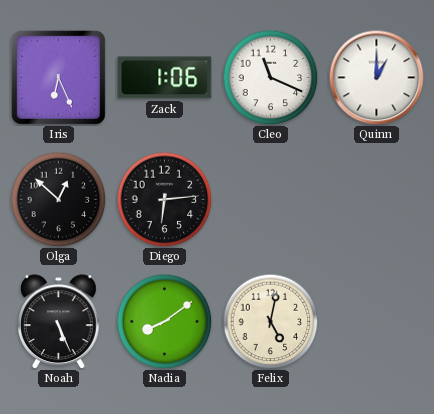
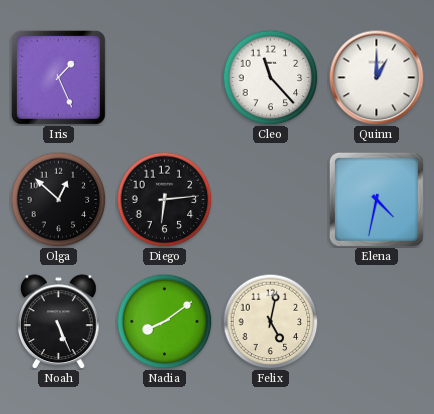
Iris: 6:26 -> 1:26 (58, 77)
Zack: 1:06 -> none (165, 78)
Cleo: 11:19 -> 11:23 (270, 77)
Elena: none -> 4:32 (376, 199)
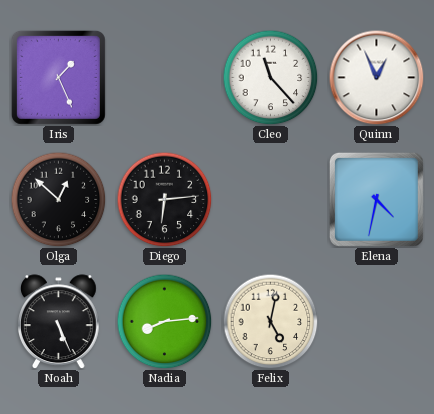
Quinn: 1:00 -> 12:56 (376, 77)
Nadia: 8:09 -> 8:14 (164, 321)
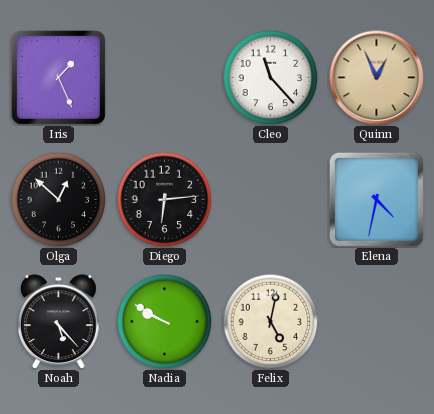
Quinn dial: white -> champagne (376, 77)
Noah: 5:26 -> 5:23 (59, 322)
Nadia: 8:14 -> 9:50 (164, 321)
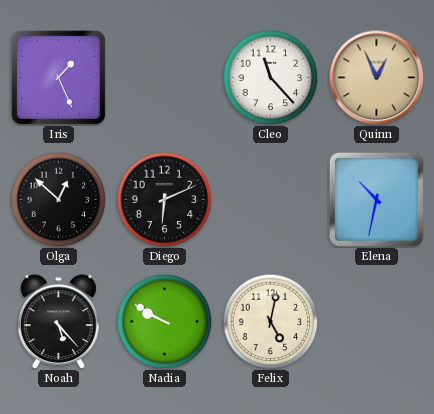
Diego: 6:14 -> 6:11 (164, 199)
Elena: 4:32 -> 10:32 (376, 199)
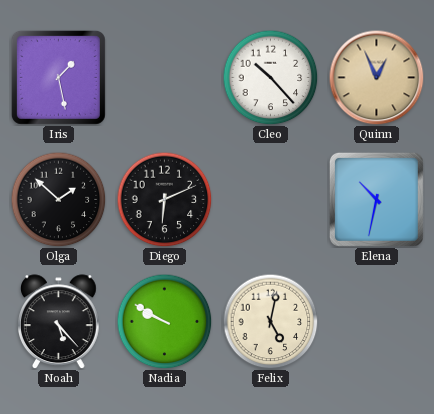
Iris: 1:26 -> 1:28 (58, 77)
Cleo: 11:23 -> 10:23 (270, 77)
Olga: 12:52 -> 1:52 (58, 199)
